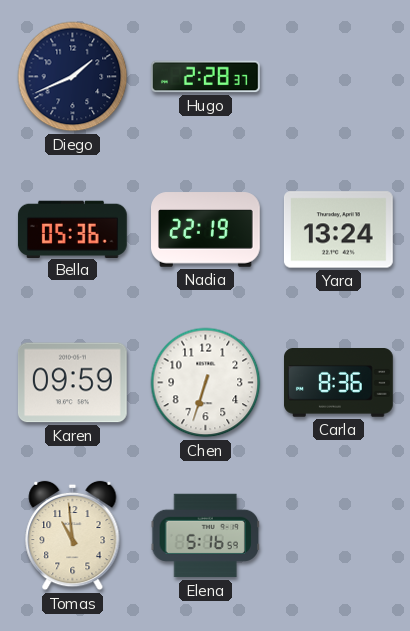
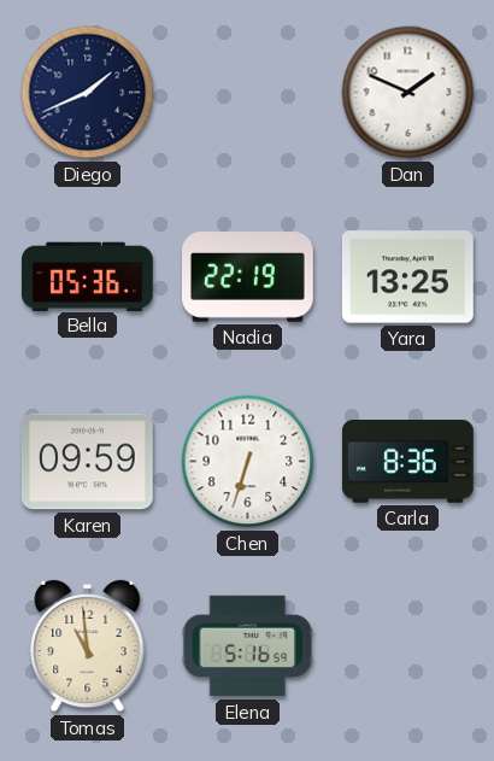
Hugo: 2:28 -> none (206, 77)
Dan: none -> 1:49 (408, 93)
Yara: 13:24 -> 13:25 (407, 277)
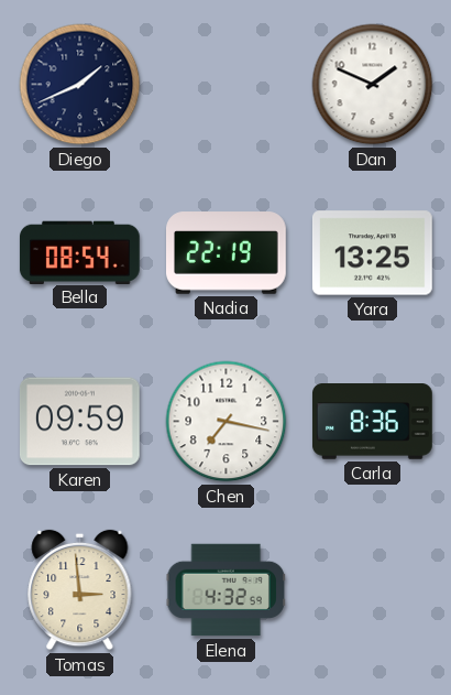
Bella: 05:36 -> 08:54 (79, 252)
Chen: 6:33 -> 7:17 (227, 422)
Tomas: 10:59 -> 2:59 (80, 590)
Elena: 5:16 -> 4:32 (226, 590)
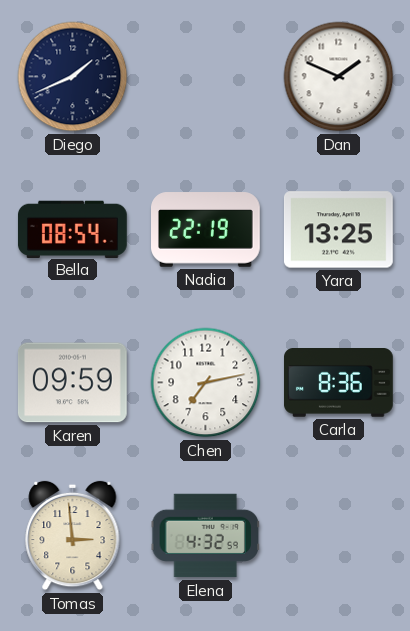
Chen: 7:17 -> 7:13 (206, 383)
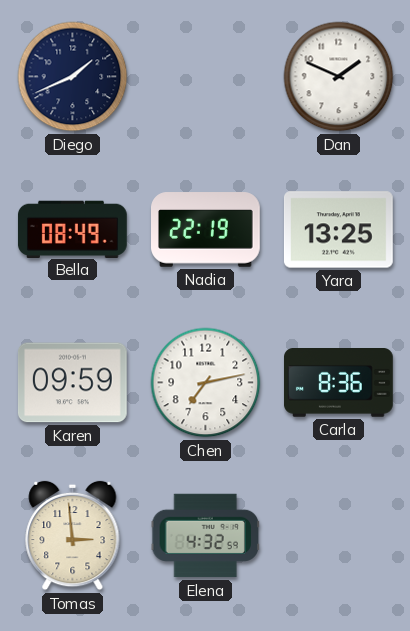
Bella: 08:54 -> 08:49 (72, 229)
